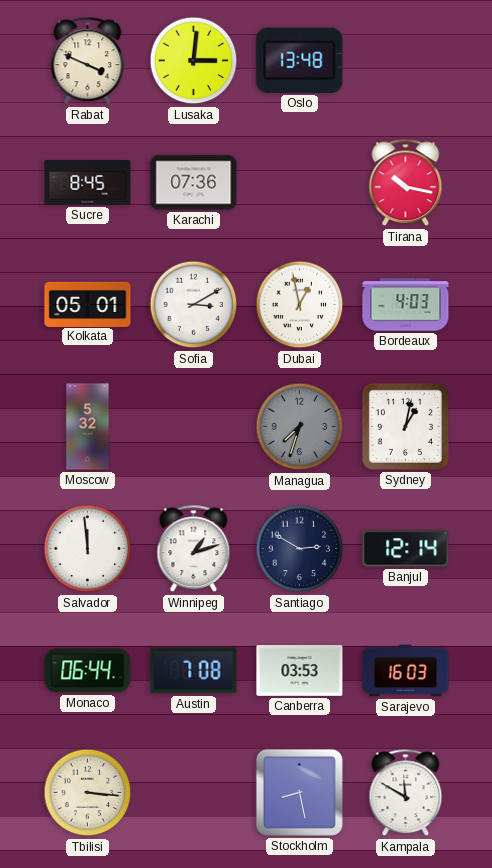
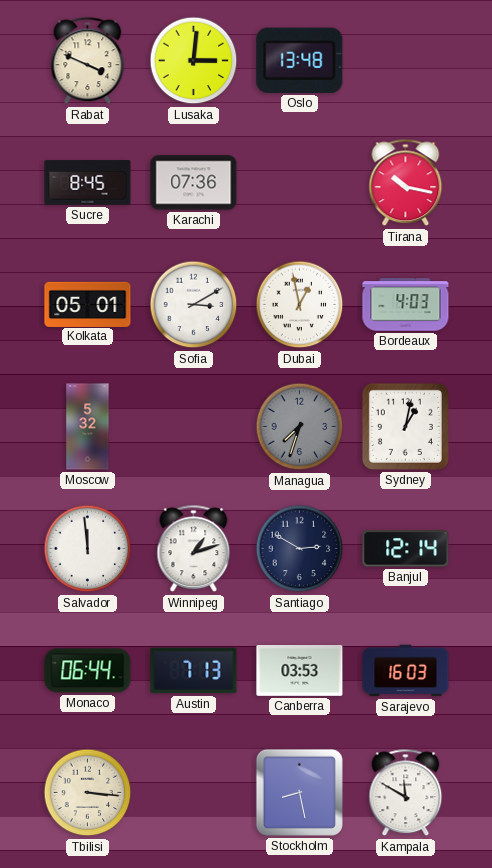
Austin: 7:08 -> 7:13 (194, 671)
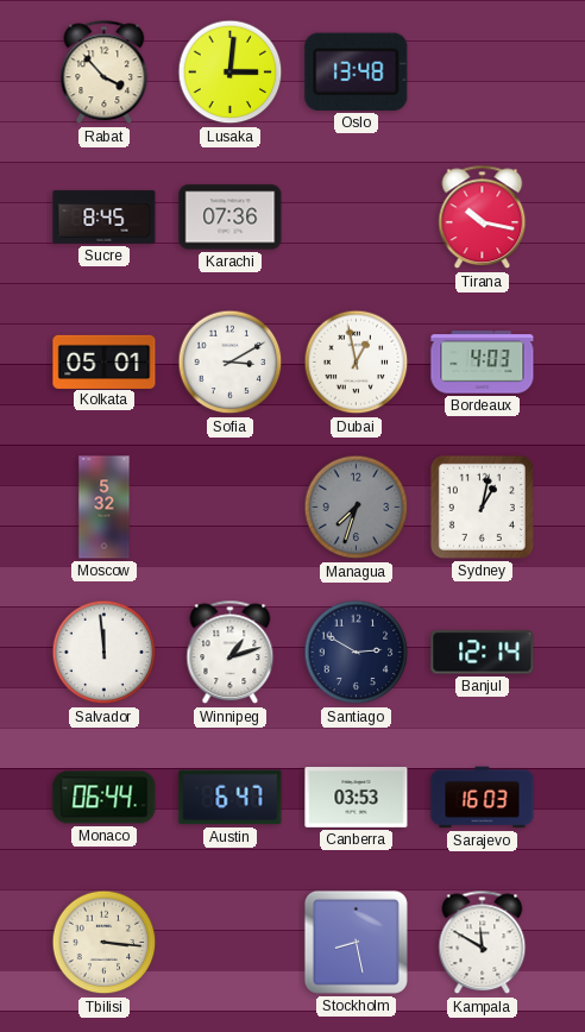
Rabat: 3:49 -> 3:53 (105, 73)
Austin: 7:13 -> 6:47 (231, 798)
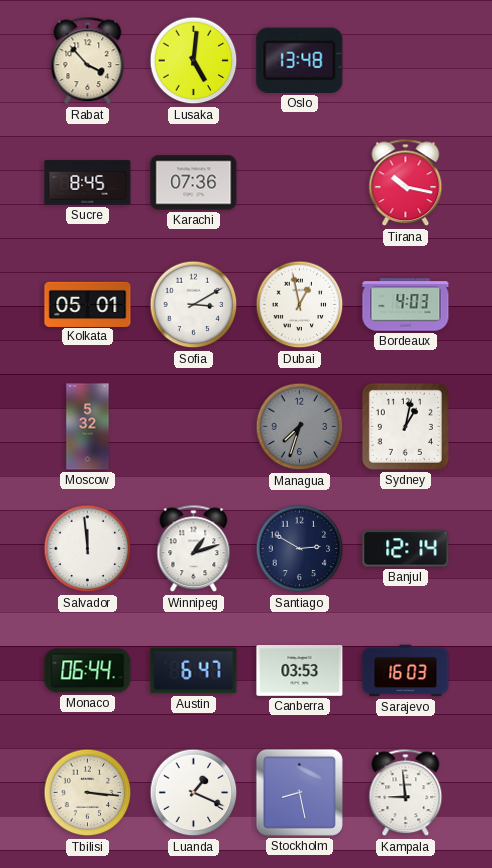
Lusaka: 3:01 -> 5:01 (194, 61)
Luanda: none -> 1:19 (194, 793)
Kampala: 11:50 -> 8:59 (406, 793)
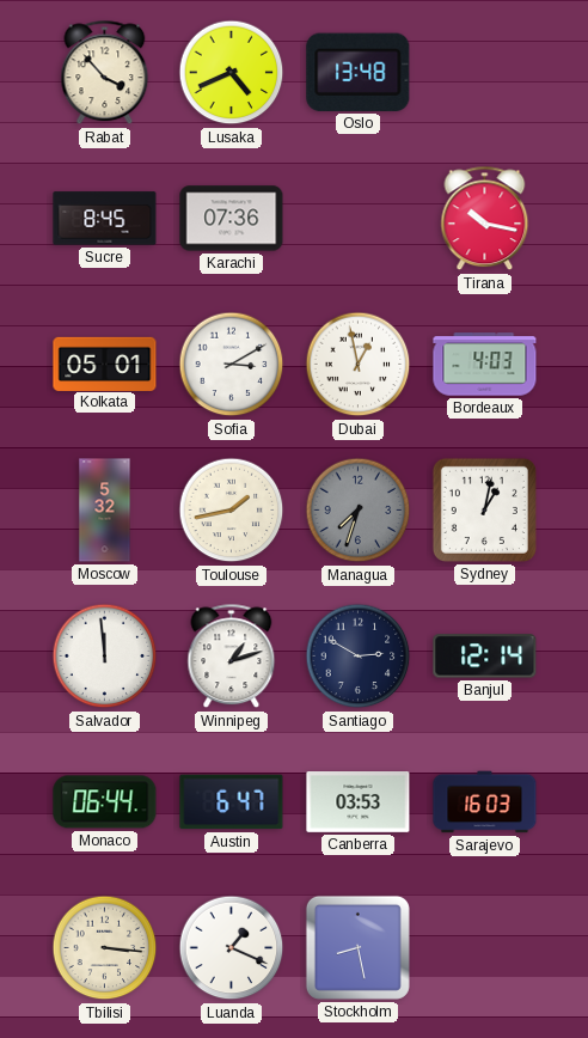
Lusaka: 5:01 -> 4:41 (232, 73)
Toulouse: none -> 1:43 (232, 511)
Kampala: 8:59 -> none (406, 793)
